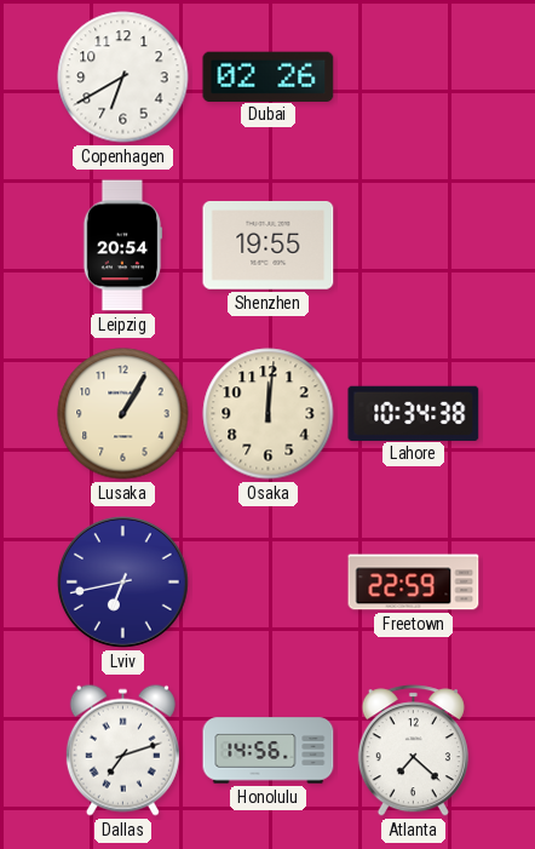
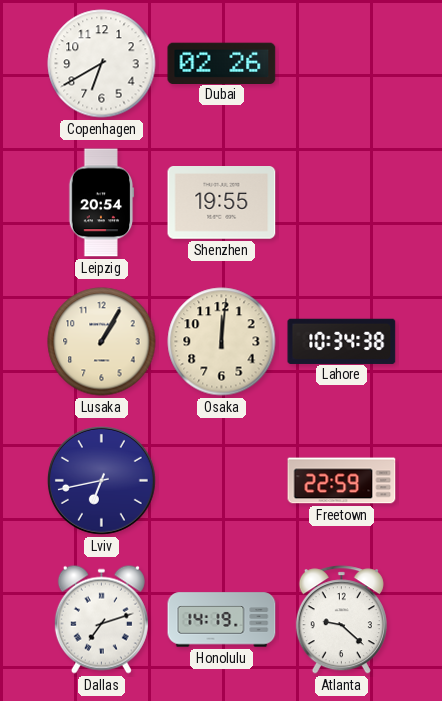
Honolulu: 14:56 -> 14:19 (222, 620)
Atlanta: 7:22 -> 9:22 (341, 620)
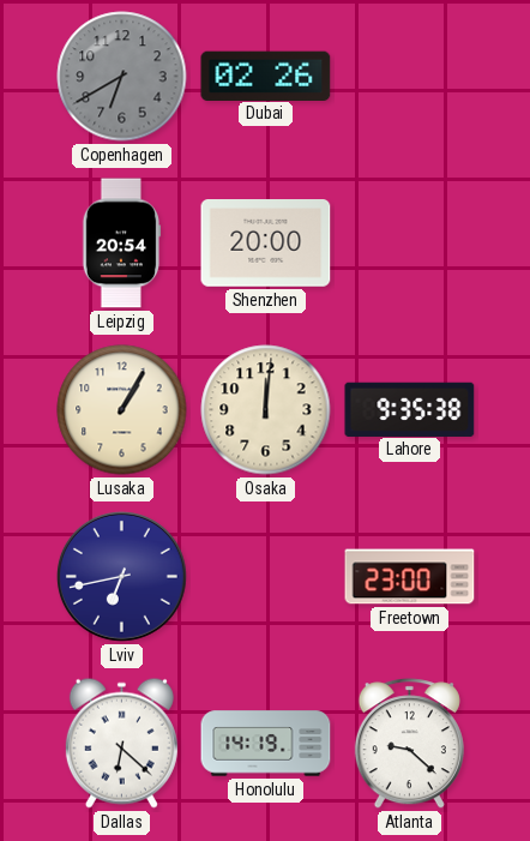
Copenhagen dial: white -> grey (122, 77)
Shenzhen: 19:55 -> 20:00 (266, 244)
Lahore: 10:34 -> 9:35 (410, 409)
Freetown: 22:59 -> 23:00 (410, 577)
Dallas: 7:12 -> 6:22 (121, 743)
